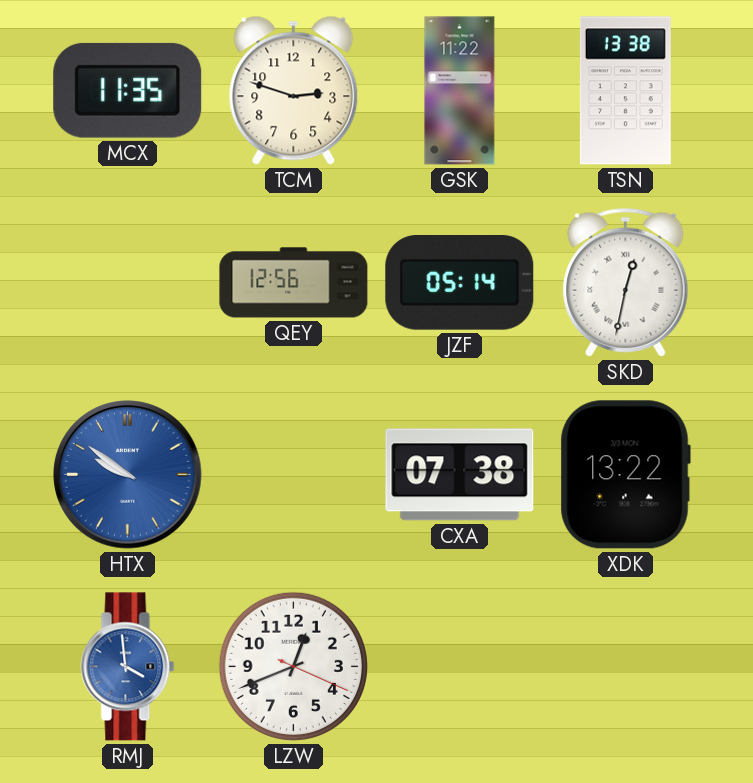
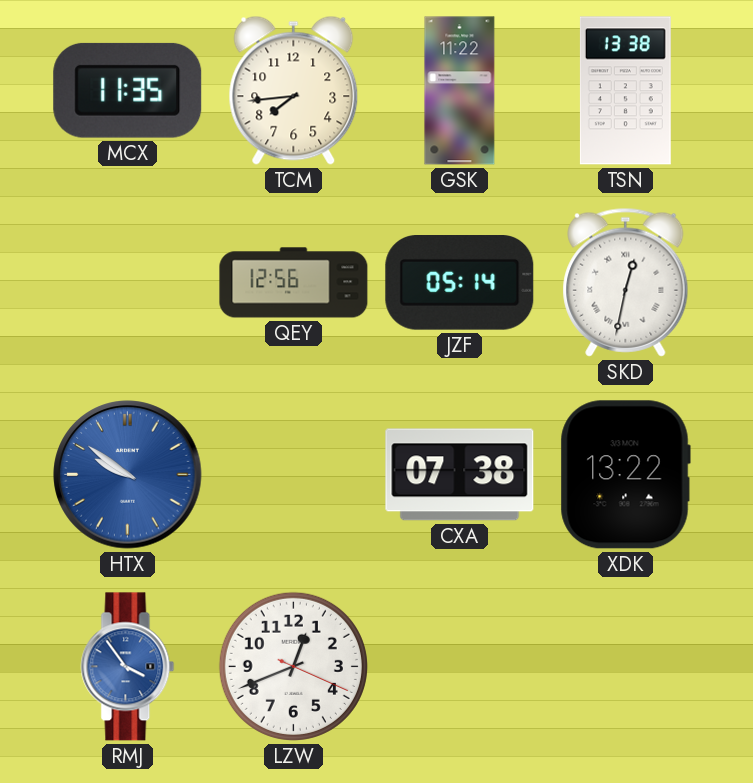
TCM: 2:48 -> 7:44 (294, 90)
RMJ: 3:59 -> 3:54 (128, 667)
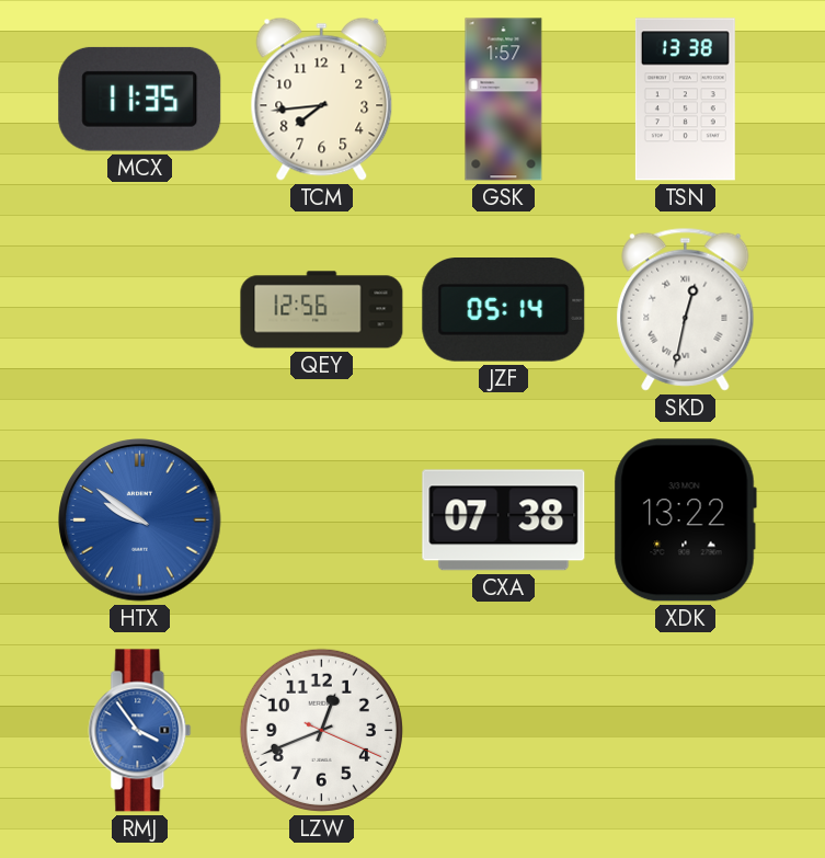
GSK: 11:22 -> 1:57 (504, 100)
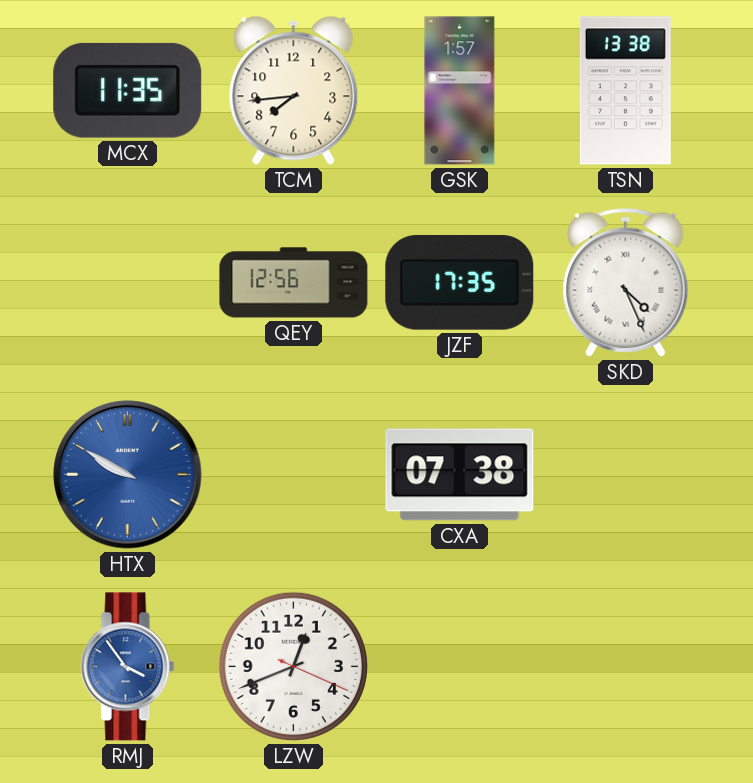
JZF: 05:14 -> 17:35 (460, 283)
SKD: 12:32 -> 4:26 (626, 282)
HTX: 9:51 -> 9:50 (128, 475)
XDK: 13:22 -> none (685, 520)
